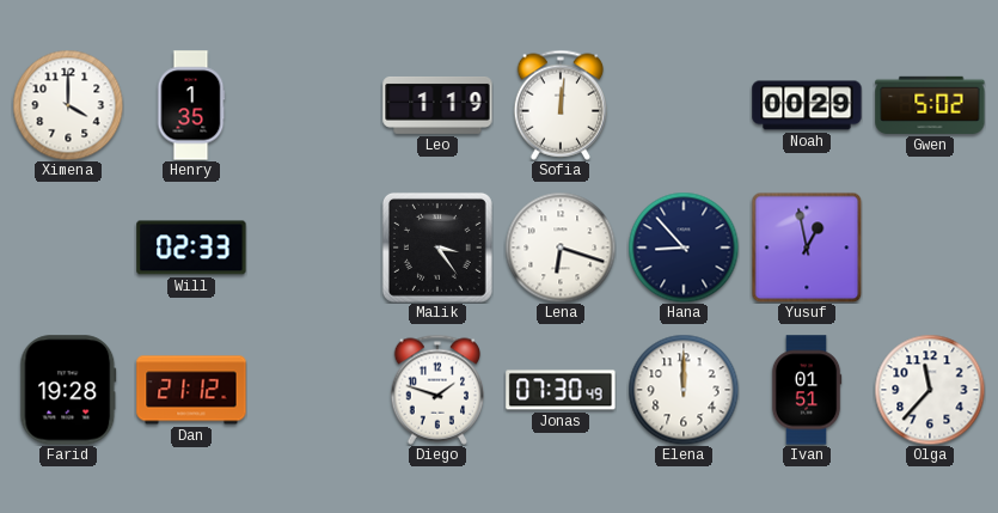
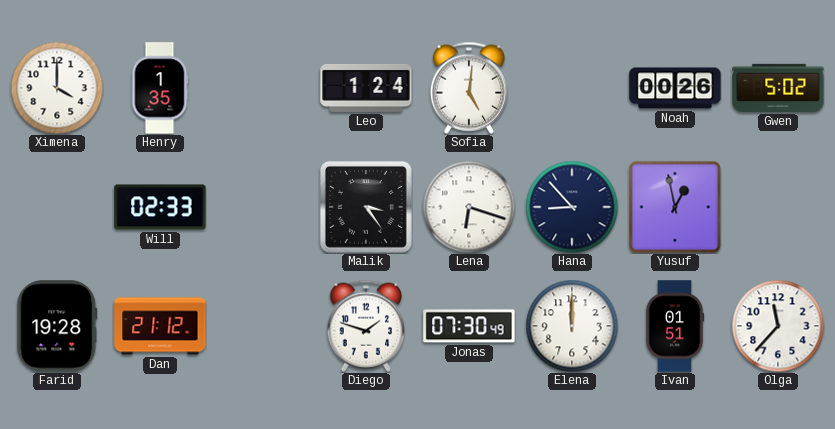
Leo: 1:19 -> 1:24 (366, 88)
Sofia: 12:01 -> 5:01 (469, 88)
Noah: 00:29 -> 00:26 (675, 88)
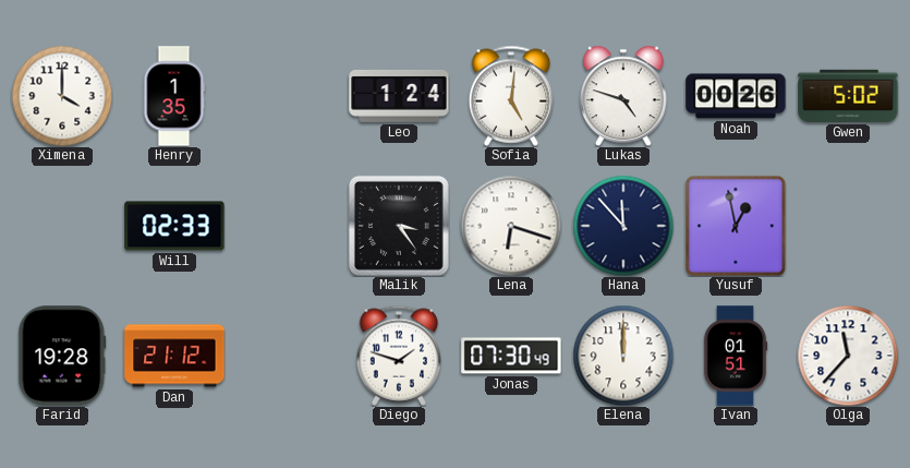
Lukas: none -> 4:48 (623, 96)
Hana: 8:53 -> 11:53 (623, 226)
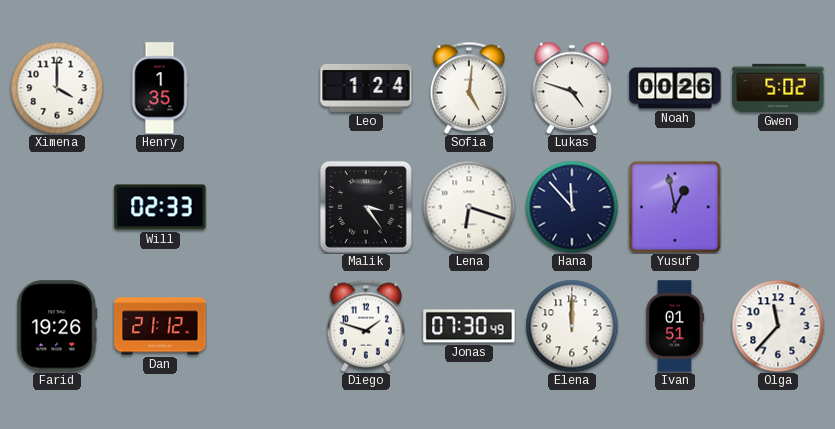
Farid: 19:28 -> 19:26 (57, 326)
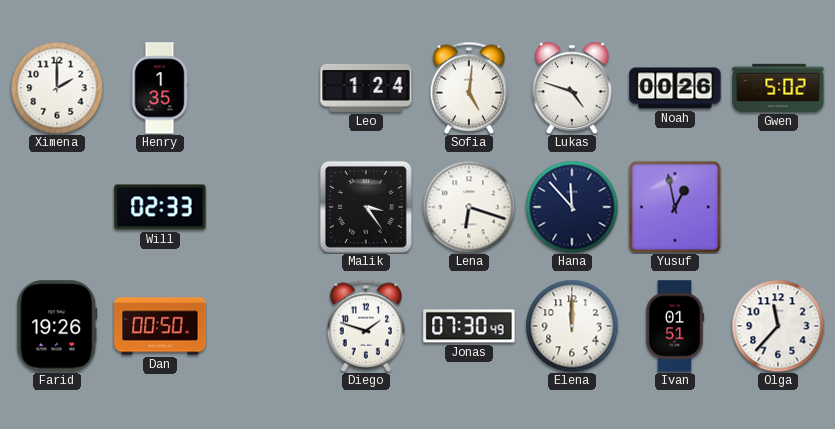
Ximena: 4:00 -> 2:00 (57, 88)
Dan: 21:12 -> 00:50 (160, 326)
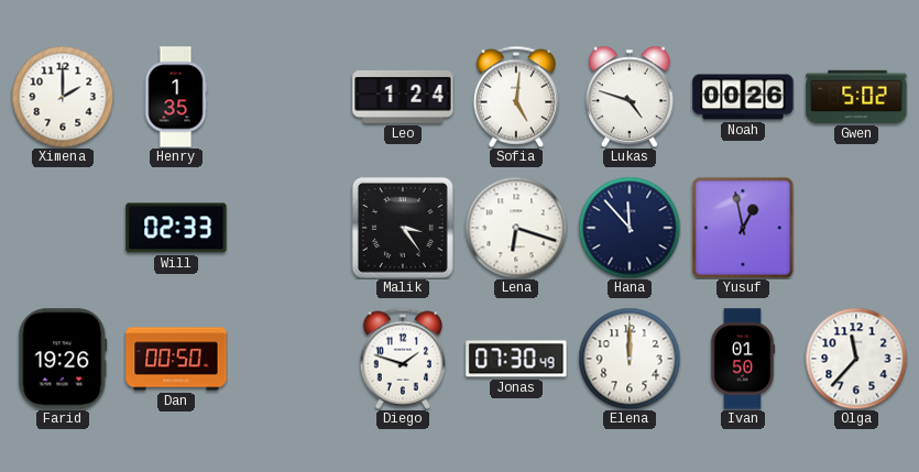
Ivan: 01:51 -> 01:50 (743, 359)
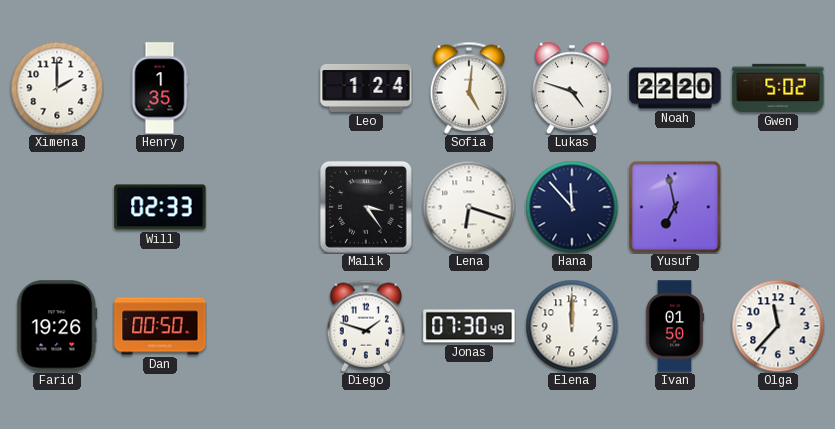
Noah: 00:26 -> 22:20 (675, 88)
Yusuf: 12:58 -> 6:58 (675, 207)
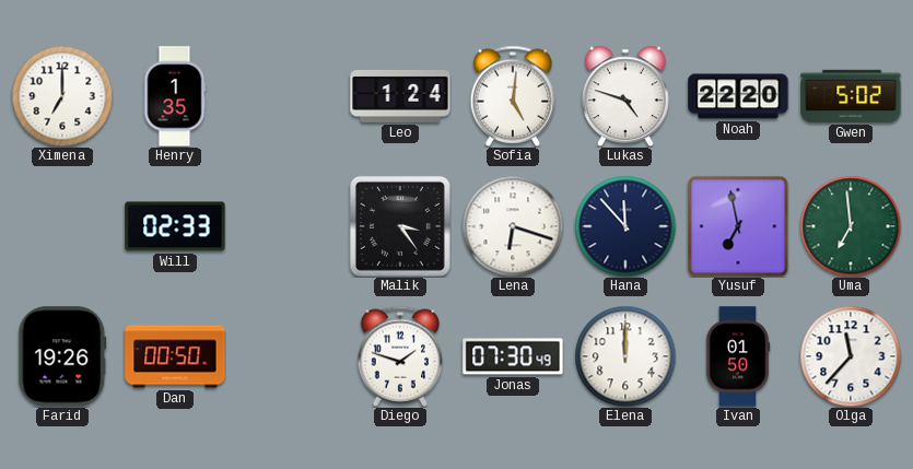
Ximena: 2:00 -> 7:00 (62, 96)
Uma: none -> 6:59 (851, 226)
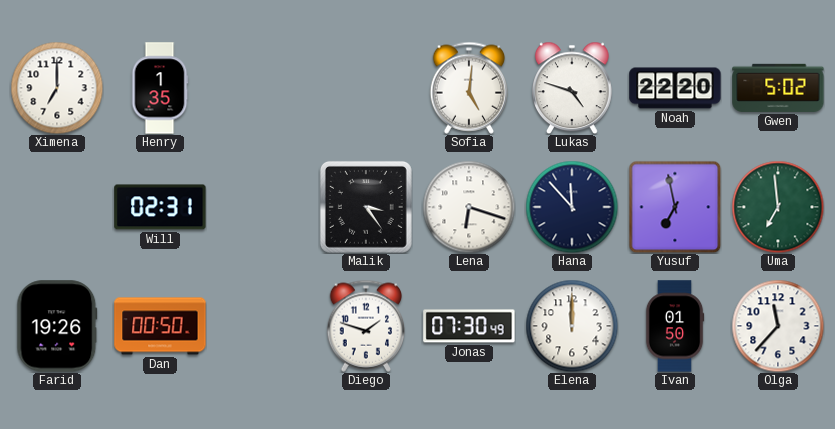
Leo: 1:24 -> none (400, 96)
Will: 02:33 -> 02:31 (160, 207)
